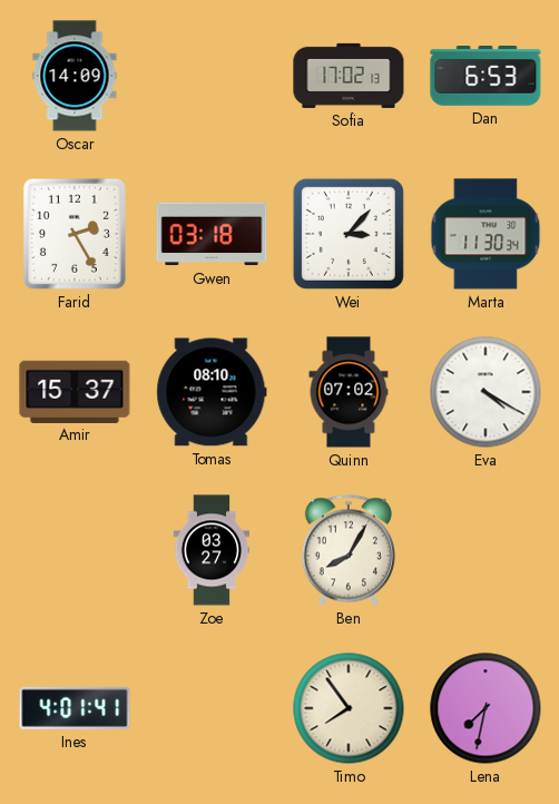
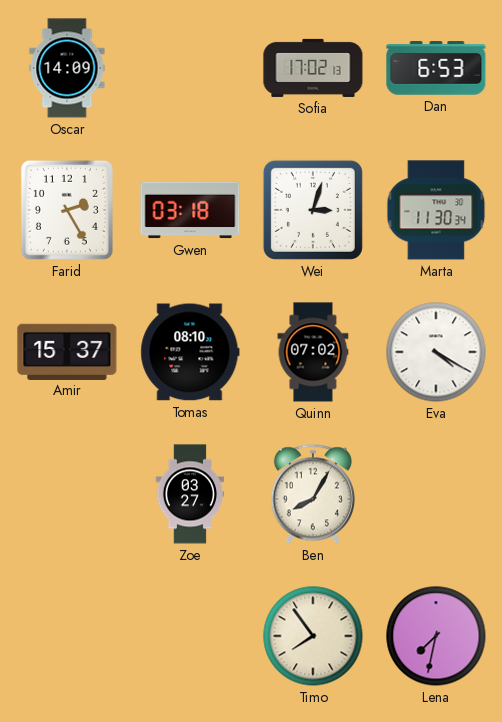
Wei: 3:07 -> 3:03 (313, 210)
Ines: 4:01 -> none (75, 708)
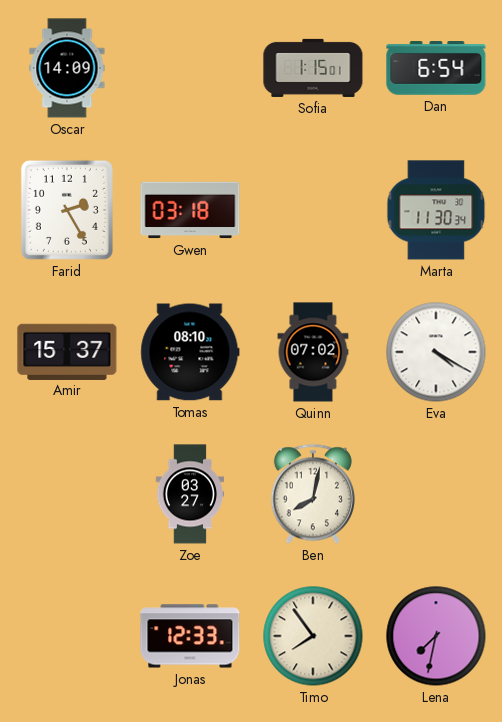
Sofia: 17:02 -> 1:15 (313, 68)
Dan: 6:53 -> 6:54 (436, 68)
Wei: 3:03 -> none (313, 210)
Ben: 8:05 -> 8:02 (313, 494)
Jonas: none -> 12:33 (190, 636)
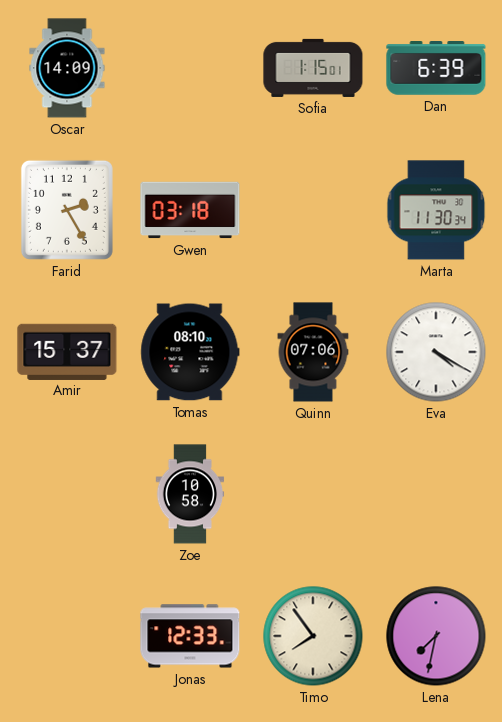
Dan: 6:54 -> 6:39 (436, 68)
Quinn: 07:02 -> 07:06 (313, 352)
Zoe: 03:27 -> 10:58 (190, 494)
Ben: 8:02 -> none (313, 494)
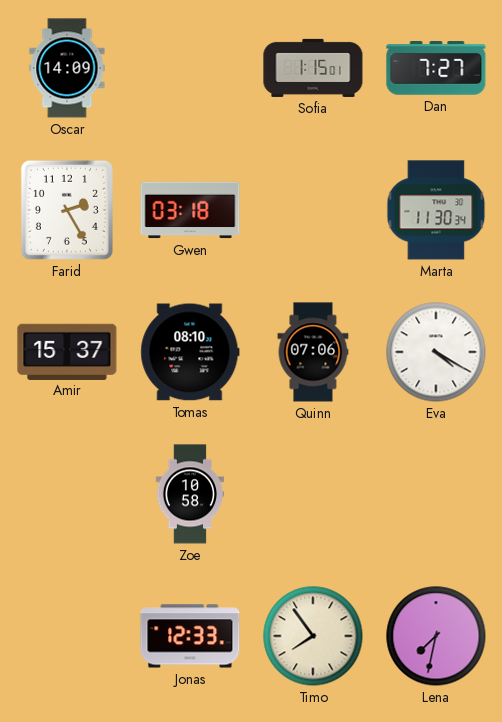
Dan: 6:39 -> 7:27 (436, 68)
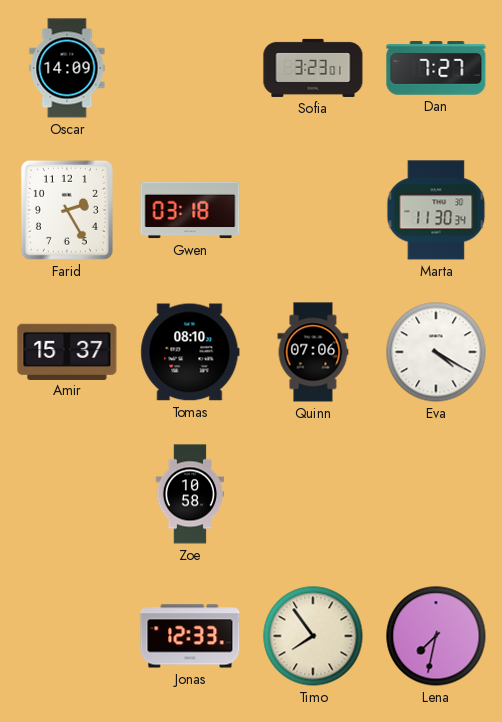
Sofia: 1:15 -> 3:23 (313, 68)
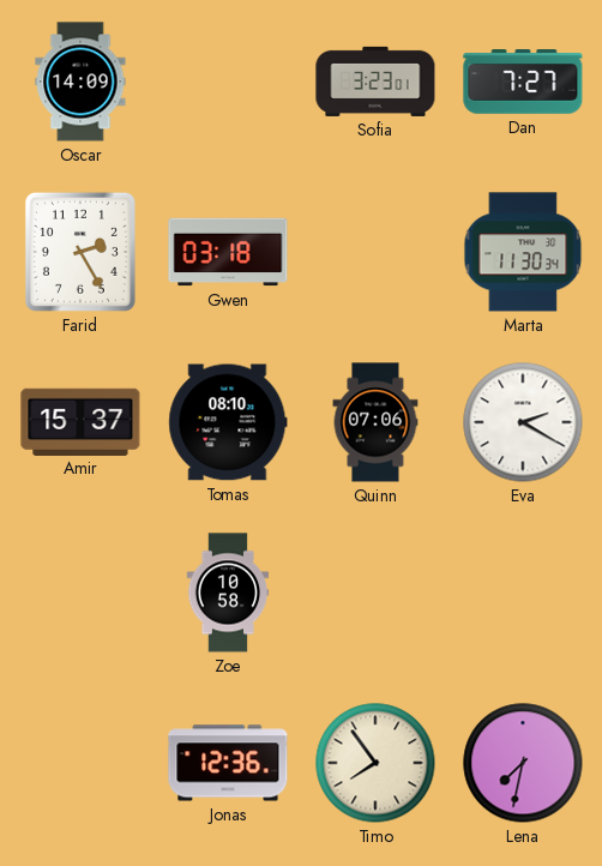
Eva: 4:20 -> 2:20 (523, 422)
Jonas: 12:33 -> 12:36 (228, 763)
